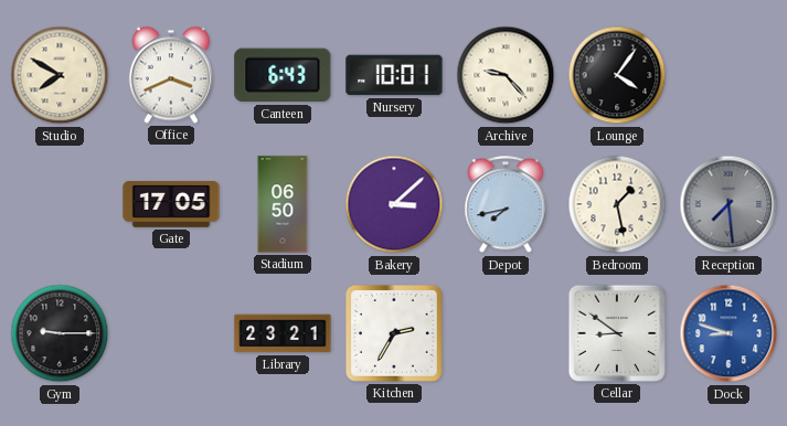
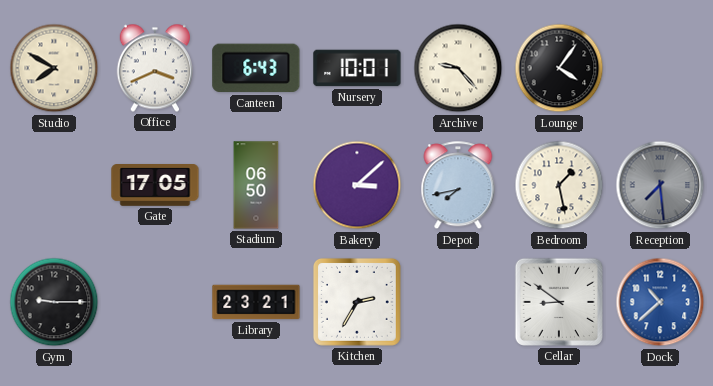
Dock: 8:48 -> 10:38 (660, 302)
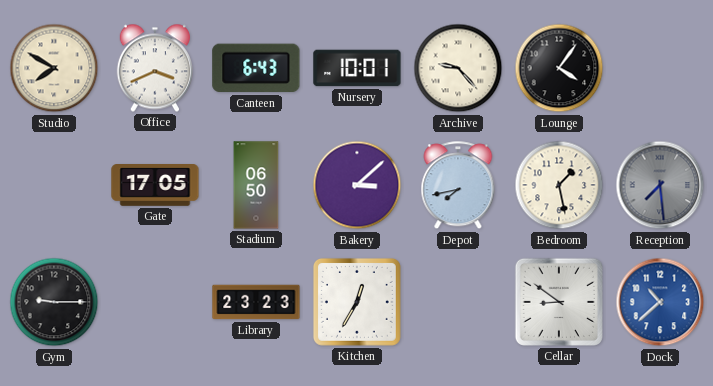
Library: 23:21 -> 23:23 (256, 302)
Kitchen: 2:35 -> 12:35 (357, 302)
